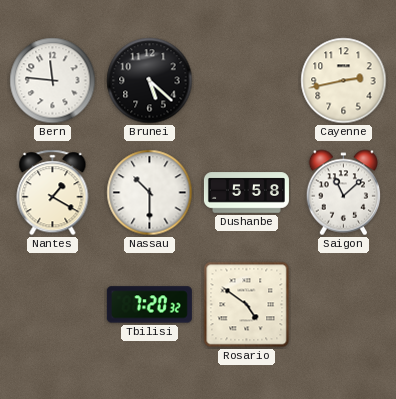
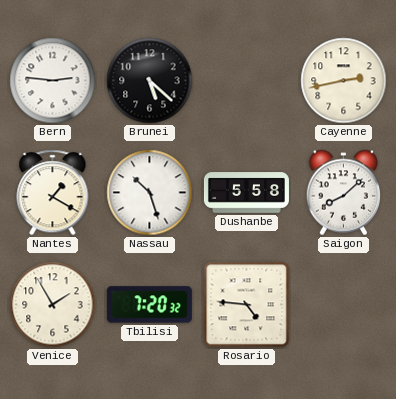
Bern: 11:46 -> 2:46 (53, 81)
Nassau: 10:30 -> 10:27 (150, 193)
Saigon: 11:08 -> 8:08 (343, 193)
Venice: none -> 1:55 (53, 305)
Rosario: 4:51 -> 4:46 (247, 305)
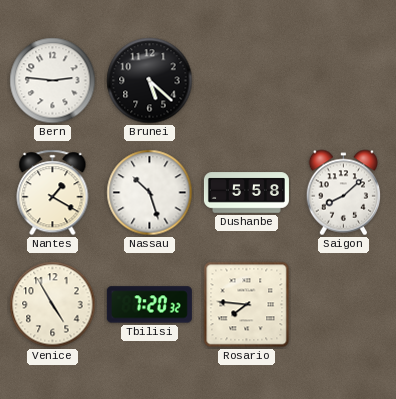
Cayenne: 2:43 -> none (344, 81)
Venice: 1:55 -> 4:55 (53, 305)
Rosario: 4:46 -> 7:46 (247, 305)
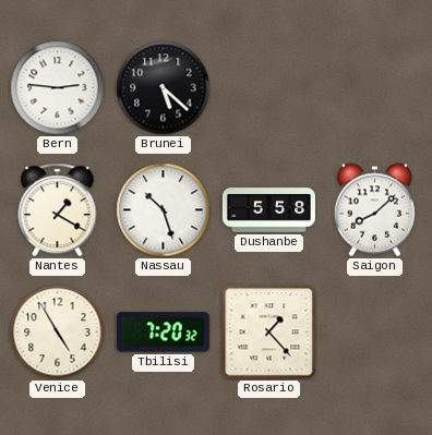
Rosario: 7:46 -> 1:23 (269, 333)
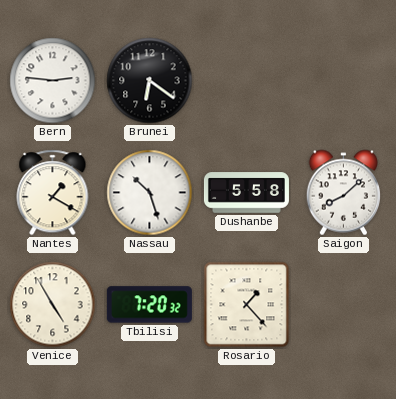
Brunei: 5:22 -> 6:21 (150, 81)
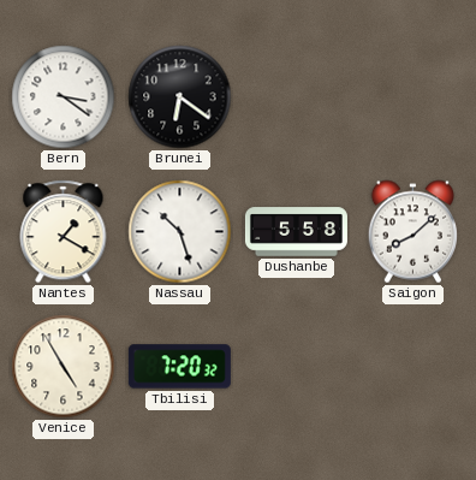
Bern: 2:46 -> 3:21 (64, 97)
Rosario: 1:23 -> none (247, 305)
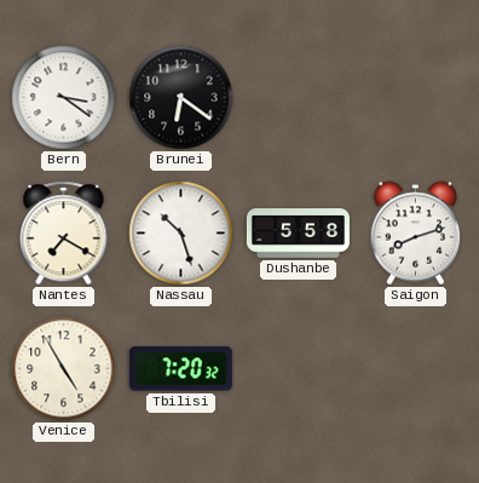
Nantes: 1:20 -> 7:20 (64, 234)
Saigon: 8:08 -> 8:12 (415, 234)
